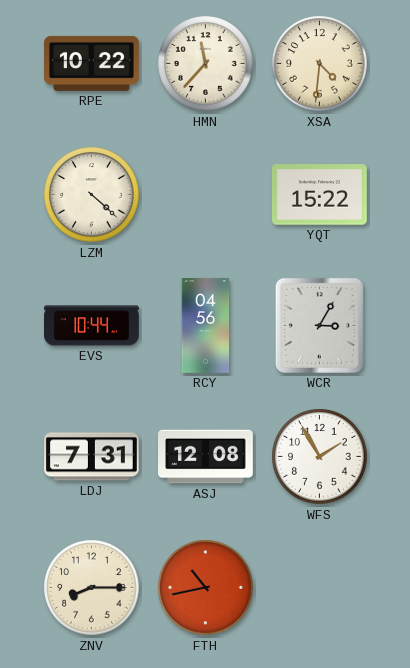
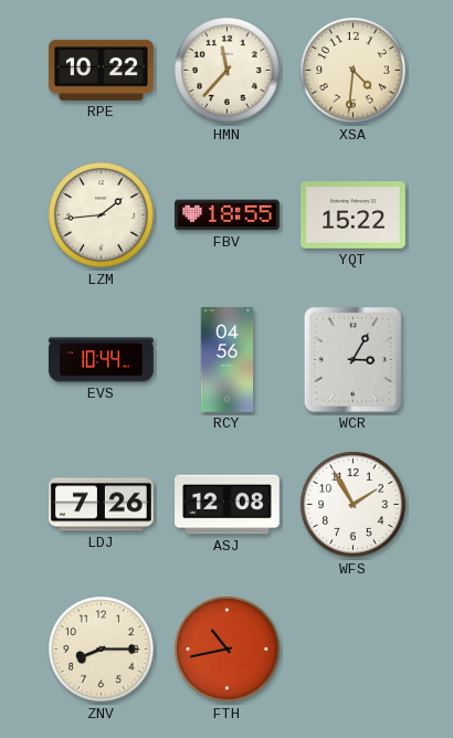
LZM: 4:22 -> 1:44 (102, 215)
FBV: none -> 18:55 (228, 215)
LDJ: 7:31 -> 7:26 (102, 505)
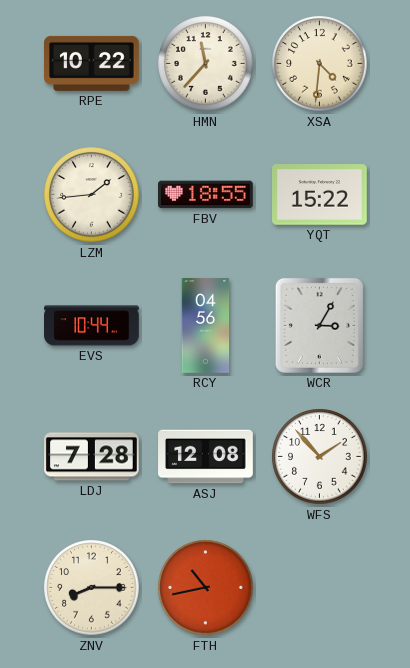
LDJ: 7:26 -> 7:28 (92, 457)
WFS: 1:55 -> 1:53 (320, 457)
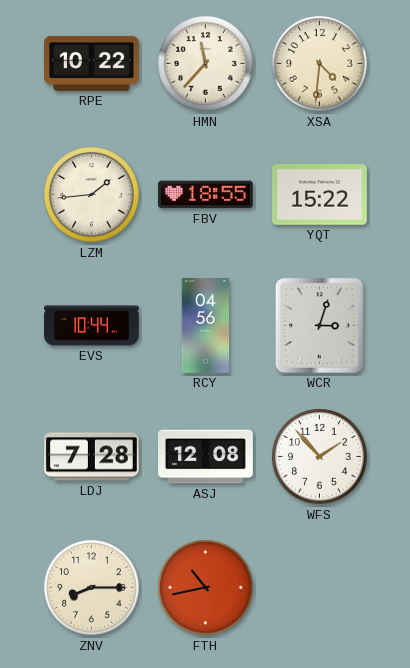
WCR: 3:05 -> 3:03 (319, 325)
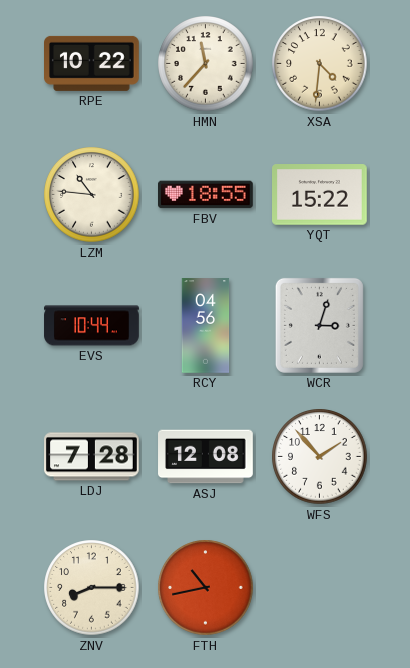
LZM: 1:44 -> 10:46 (92, 195)
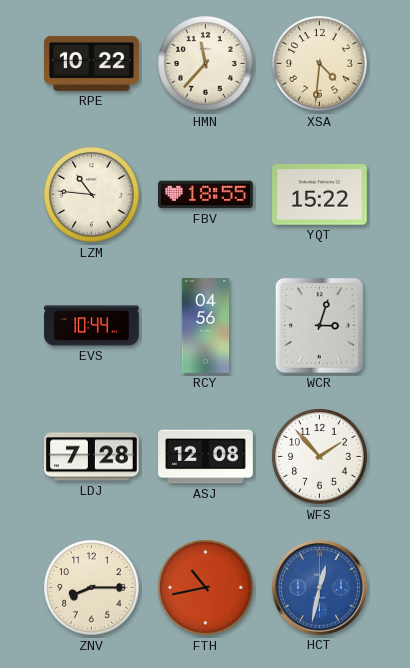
HCT: none -> 12:32 (319, 587)
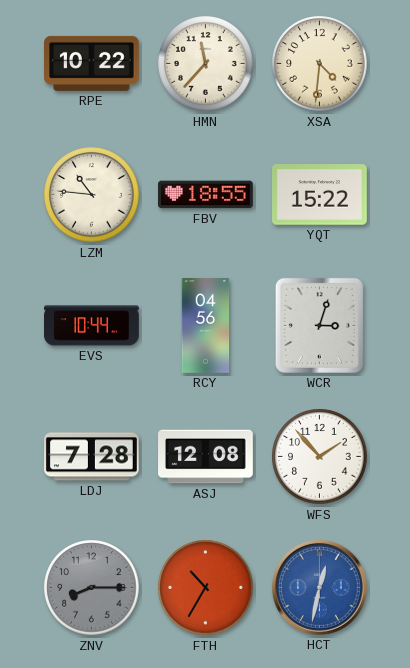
ZNV dial: cream -> grey (92, 588)
FTH: 10:43 -> 10:35 (206, 588)
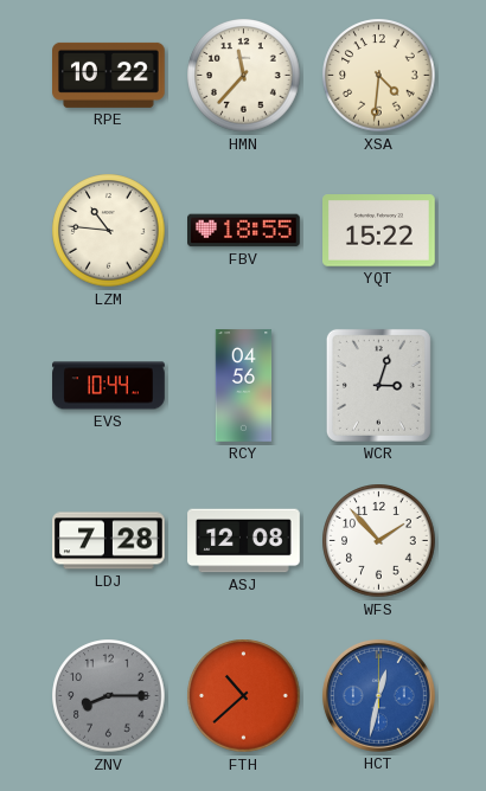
FTH: 10:35 -> 10:38 (244, 696)
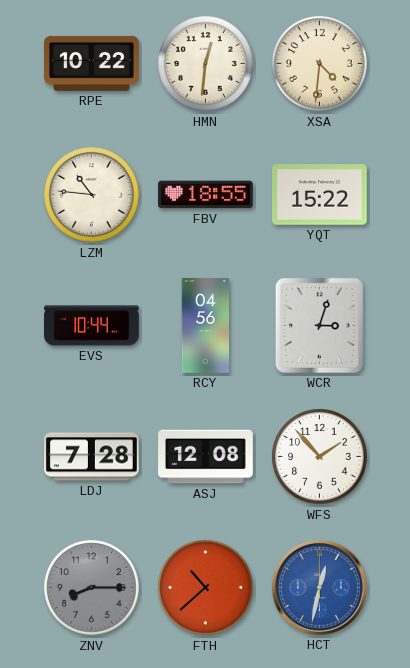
HMN: 11:37 -> 12:31 (206, 64)
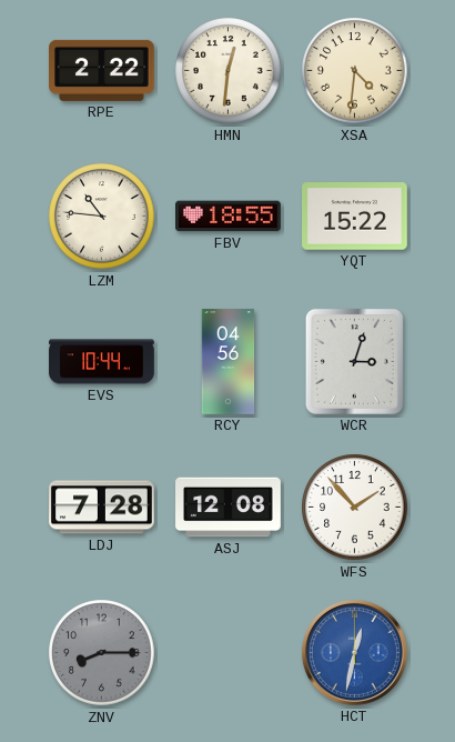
RPE: 10:22 -> 2:22 (102, 70)
FTH: 10:38 -> none (206, 588)
